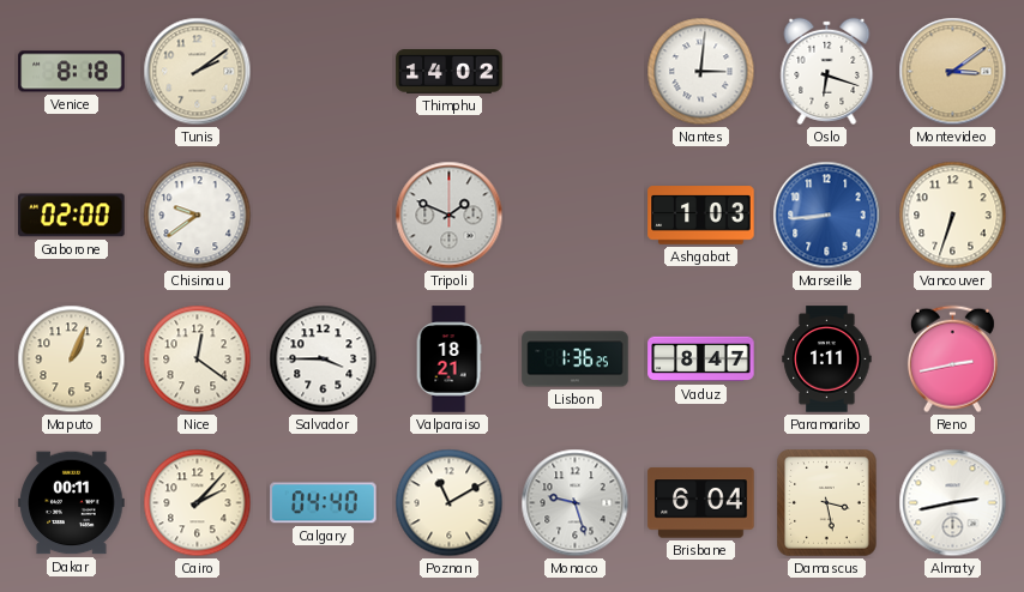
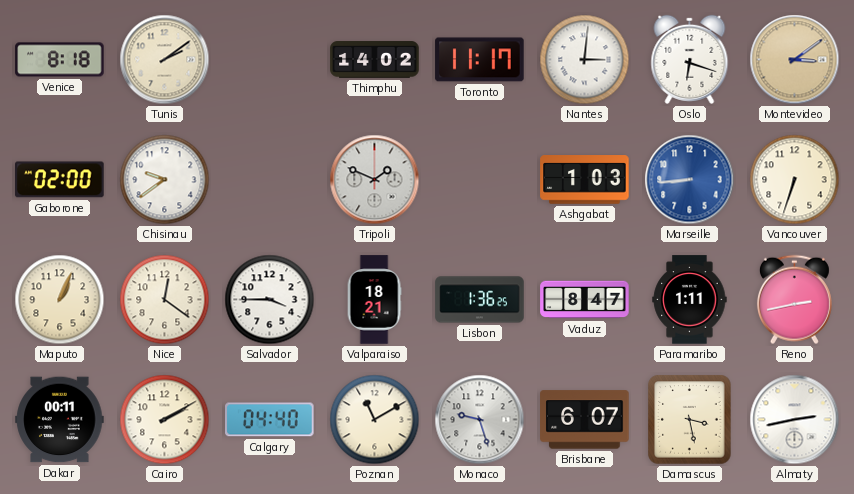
Toronto: none -> 11:17 (480, 60)
Cairo: 2:07 -> 2:10 (165, 420)
Brisbane: 6:04 -> 6:07 (585, 420)
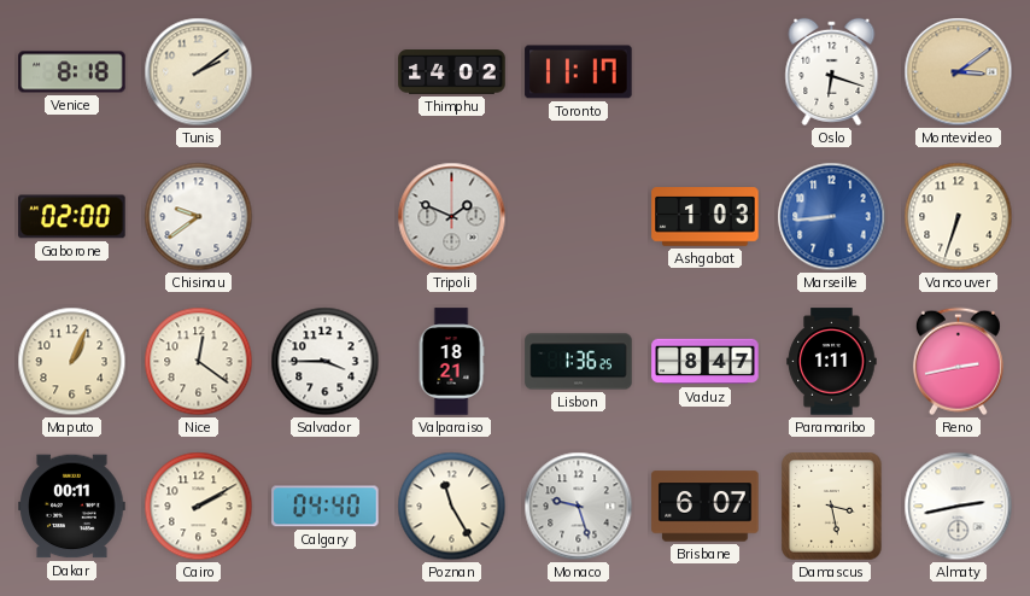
Nantes: 3:01 -> none (585, 60)
Poznan: 11:10 -> 11:25 (452, 507)
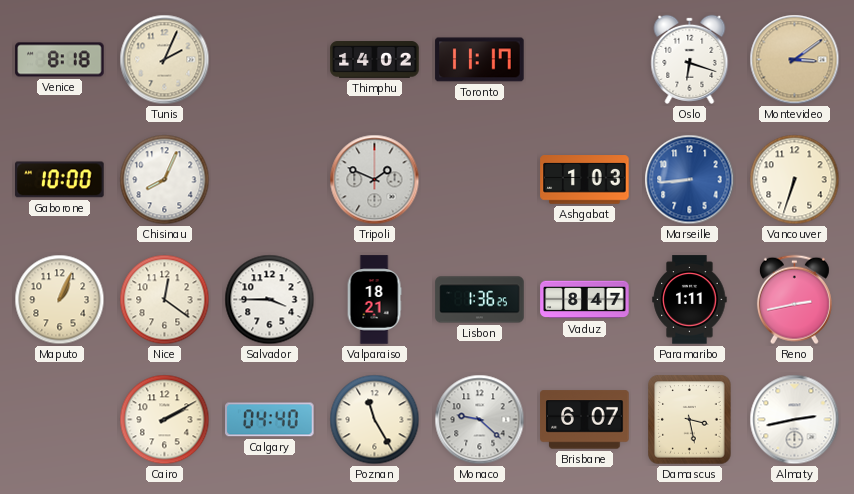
Tunis: 2:09 -> 2:04 (165, 60)
Gaborone: 02:00 -> 10:00 (60, 180)
Chisinau: 9:39 -> 8:04 (165, 180)
Dakar: 00:11 -> none (72, 507)
Monaco: 9:27 -> 9:22 (480, 420)
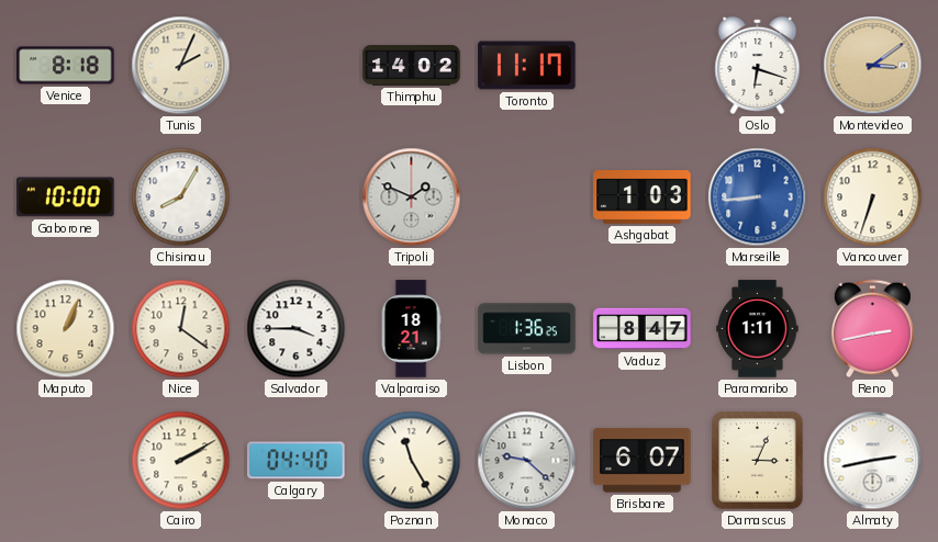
Chisinau: 8:04 -> 8:05 (181, 197)
Damascus: 3:28 -> 3:04 (758, 461)
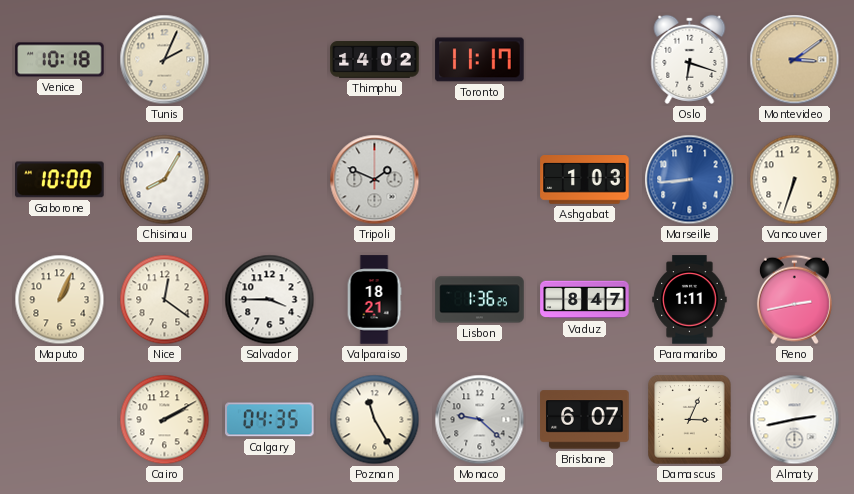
Venice: 8:18 -> 10:18 (60, 60)
Calgary: 04:40 -> 04:35 (270, 420)
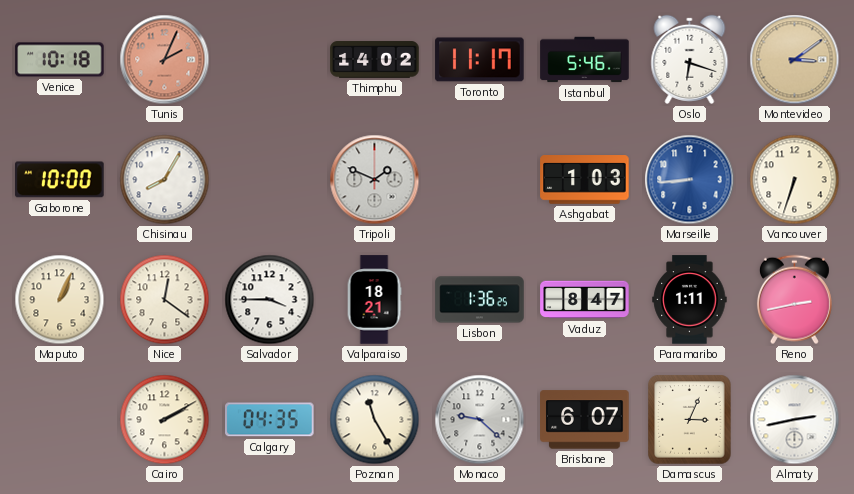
Tunis dial: cream -> salmon (165, 60)
Istanbul: none -> 5:46 (585, 60)
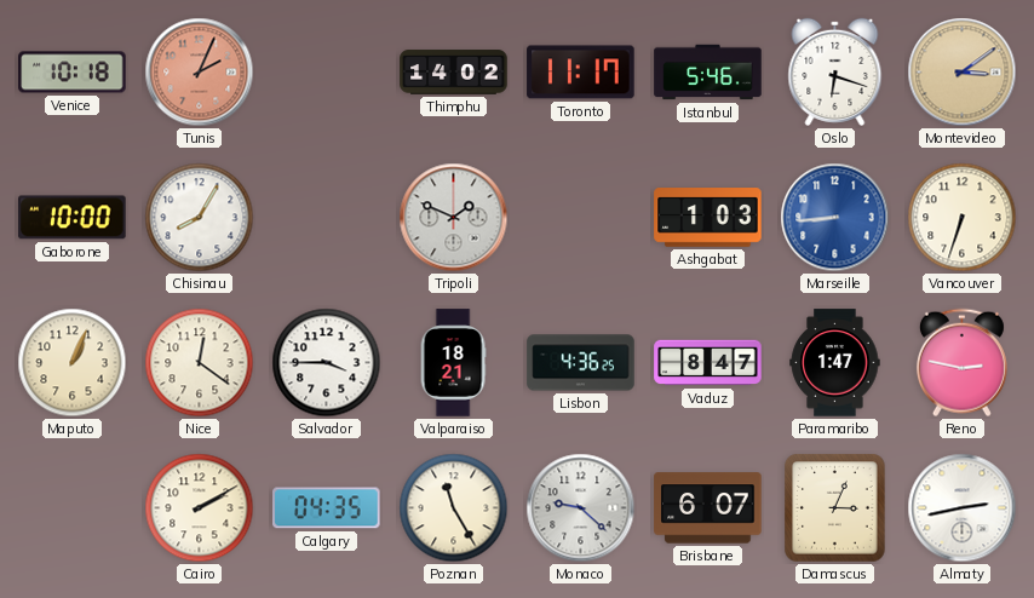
Lisbon: 1:36 -> 4:36 (581, 363)
Paramaribo: 1:11 -> 1:47 (835, 363)
Reno: 2:43 -> 2:47 (961, 363)
